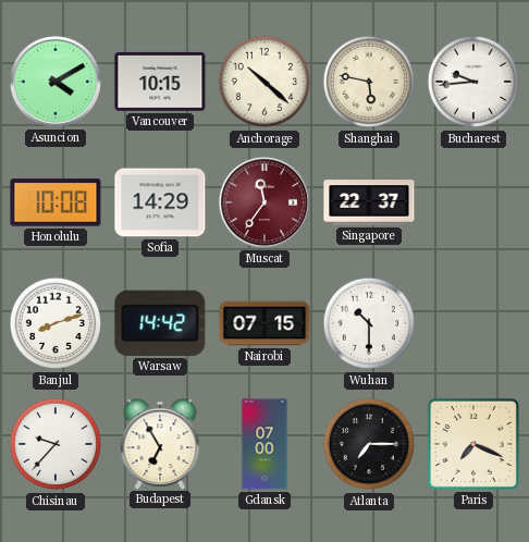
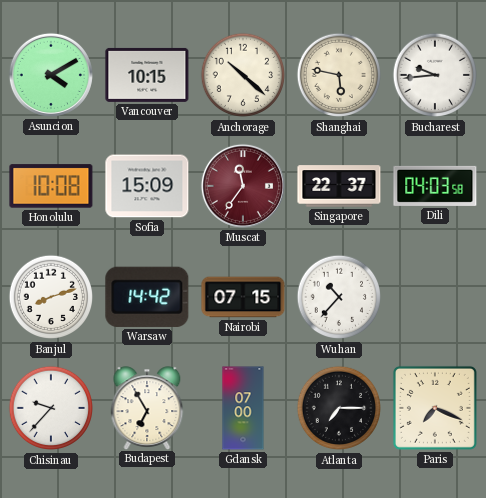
Sofia: 14:29 -> 15:09 (147, 186)
Dili: none -> 04:03 (435, 186)
Wuhan: 10:30 -> 10:37 (339, 297)
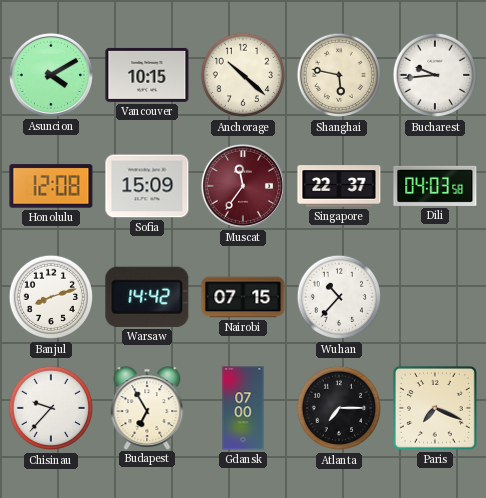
Honolulu: 10:08 -> 12:08 (51, 186)
